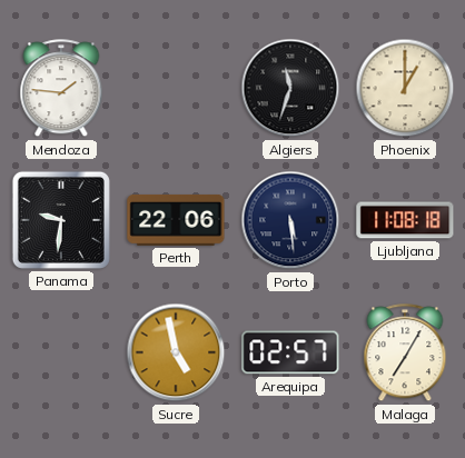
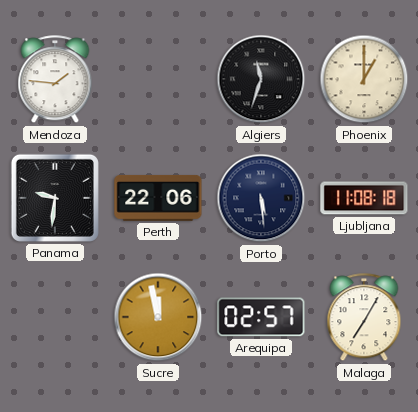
Sucre: 4:58 -> 11:58 (158, 317)
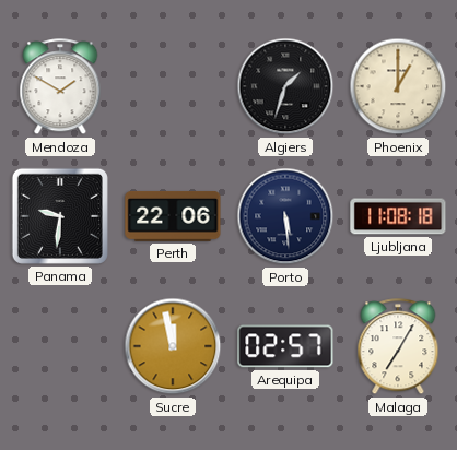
Mendoza: 1:46 -> 1:50 (60, 87)
Algiers: 11:33 -> 1:33 (285, 86)
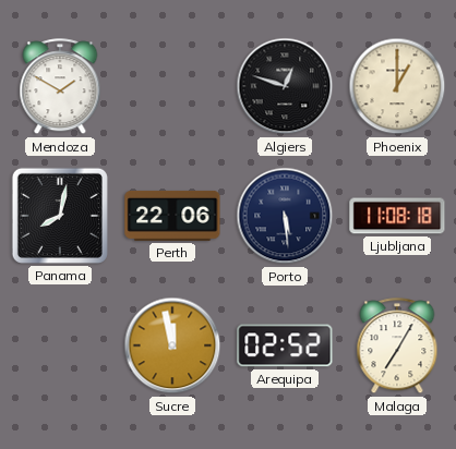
Algiers: 1:33 -> 12:48 (285, 86)
Panama: 9:31 -> 8:02 (60, 216)
Arequipa: 02:57 -> 02:52 (285, 345)
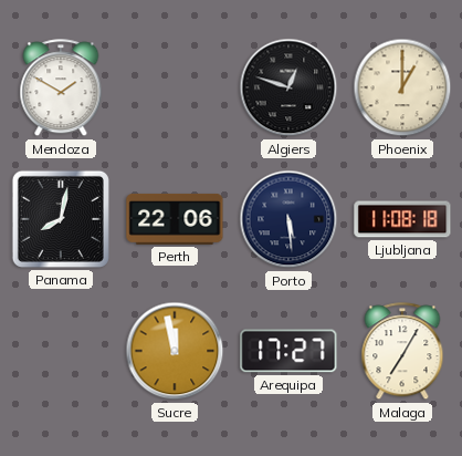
Arequipa: 02:52 -> 17:27 (288, 351)
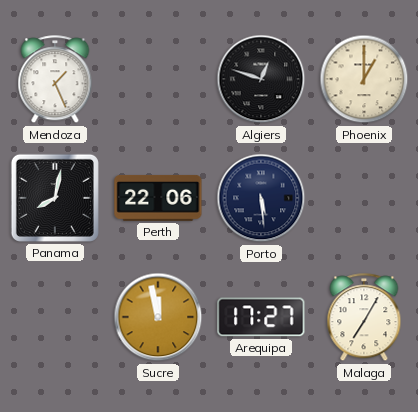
Mendoza: 1:50 -> 1:26 (55, 80)
Ljubljana: 11:08 -> none (402, 219)
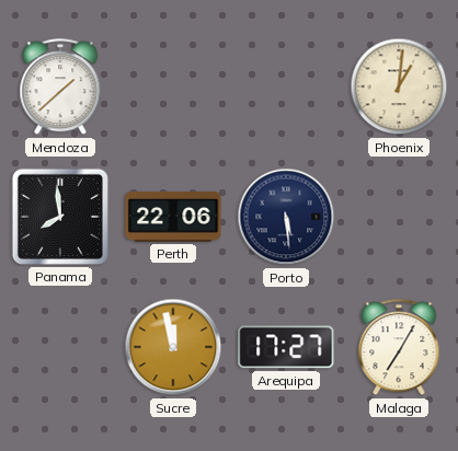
Mendoza: 1:26 -> 1:38 (60, 88)
Algiers: 12:48 -> none (261, 79)
Phoenix: 1:00 -> 1:01 (399, 86)
Panama: 8:02 -> 7:59 (60, 217)
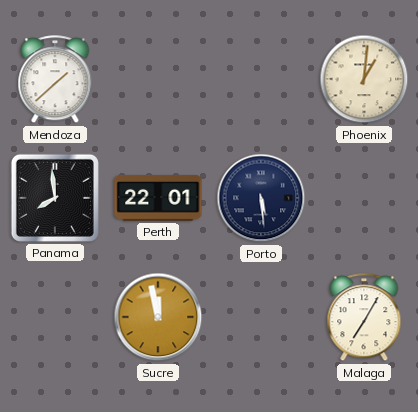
Perth: 22:06 -> 22:01 (158, 198)
Arequipa: 17:27 -> none (286, 347)
